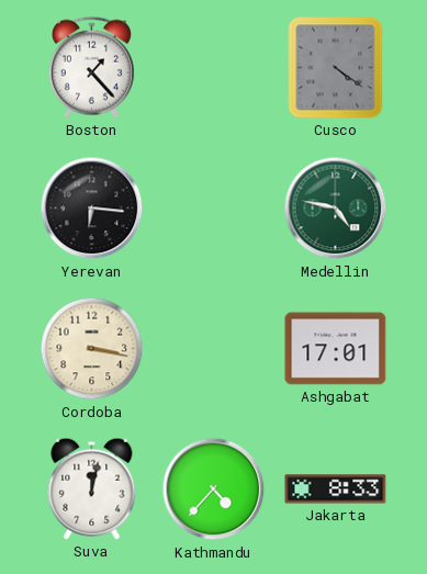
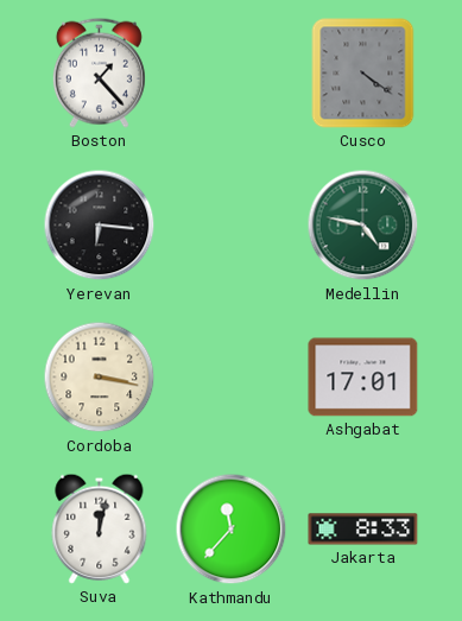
Kathmandu: 4:37 -> 11:37 (232, 530)
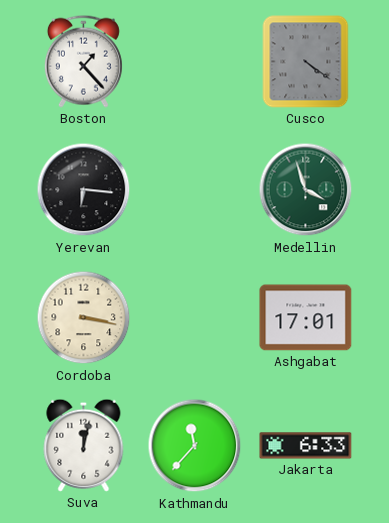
Medellin: 4:47 -> 3:57 (306, 190)
Jakarta: 8:33 -> 6:33 (306, 446)
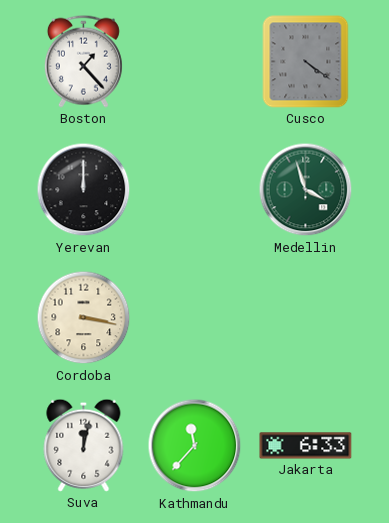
Yerevan: 6:16 -> 12:00 (84, 190)
Ashgabat: 17:01 -> none (306, 318)
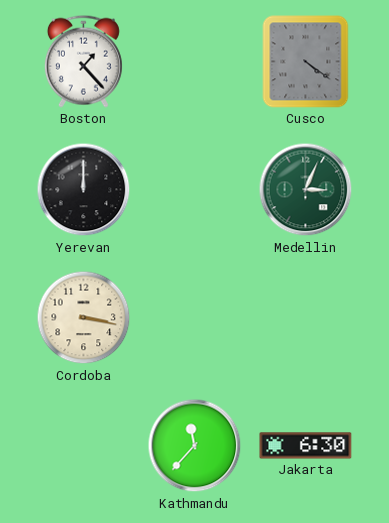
Medellin: 3:57 -> 3:04 (306, 190)
Suva: 12:02 -> none (84, 445)
Jakarta: 6:33 -> 6:30 (306, 446)
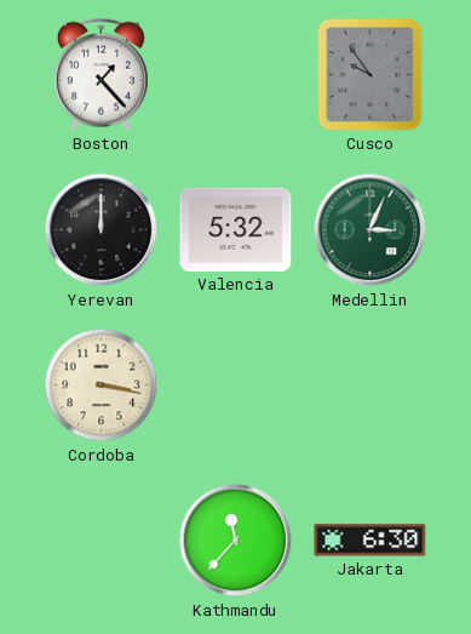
Cusco: 4:21 -> 9:54 (371, 75)
Valencia: none -> 5:32 (236, 229)
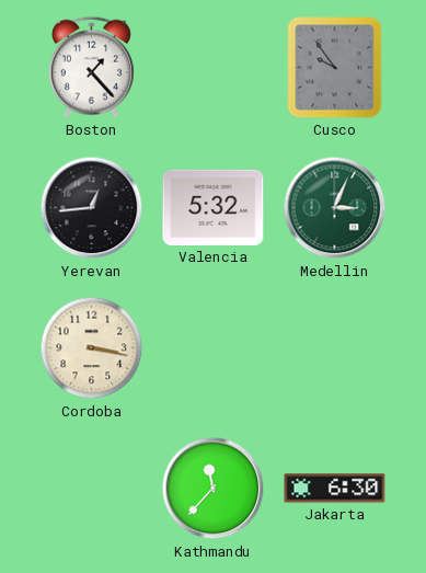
Yerevan: 12:00 -> 12:44 (92, 208)
